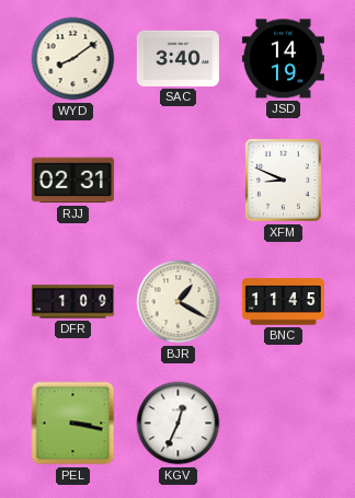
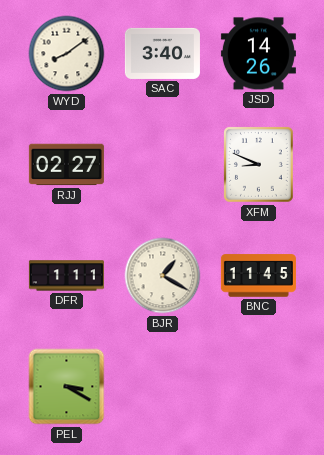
JSD: 14:19 -> 14:26 (258, 54)
RJJ: 02:31 -> 02:27 (66, 165)
DFR: 1:09 -> 1:11 (66, 276)
PEL: 3:17 -> 3:20 (67, 387)
KGV: 12:34 -> none (179, 424)
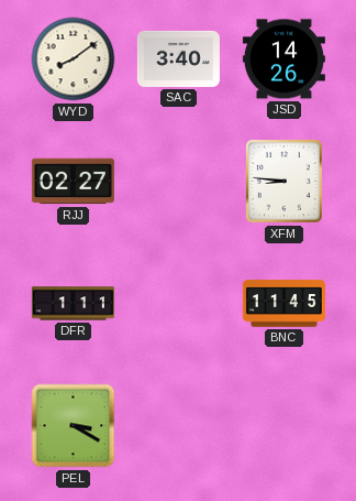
XFM: 8:49 -> 8:46 (285, 182)
BJR: 1:20 -> none (163, 276)
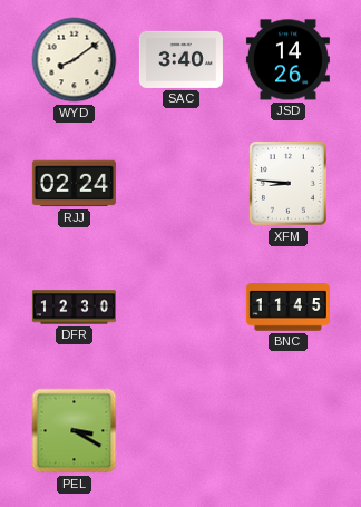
RJJ: 02:27 -> 02:24 (74, 184)
DFR: 1:11 -> 12:30 (74, 308)
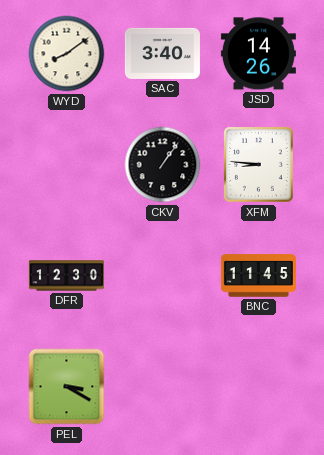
RJJ: 02:24 -> none (74, 184)
CKV: none -> 1:06 (163, 165)
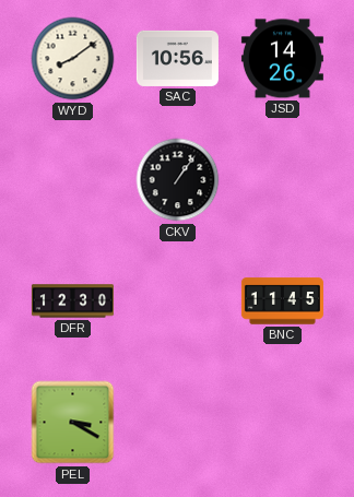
SAC: 3:40 -> 10:56 (177, 58)
XFM: 8:46 -> none (259, 165)
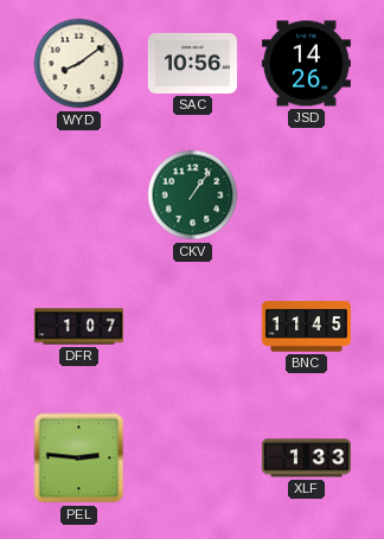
CKV dial: black -> green (193, 195)
DFR: 12:30 -> 1:07 (78, 327)
PEL: 3:20 -> 2:46 (79, 458)
XLF: none -> 1:33 (306, 458)
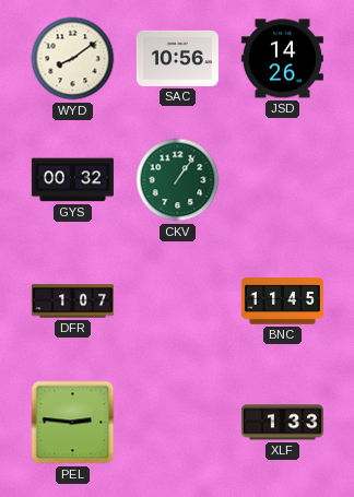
GYS: none -> 00:32 (72, 180)
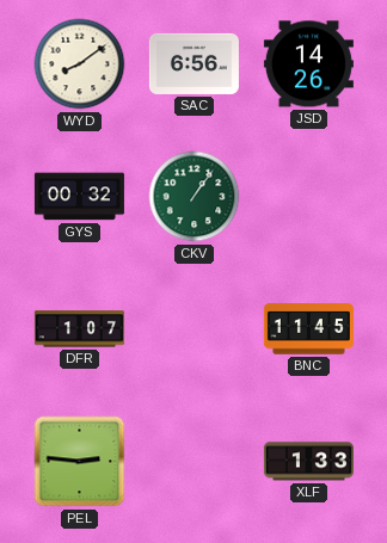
SAC: 10:56 -> 6:56 (193, 63)
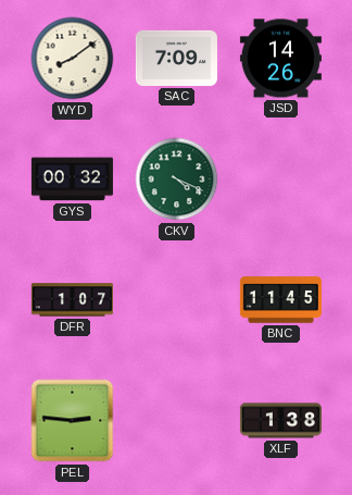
SAC: 6:56 -> 7:09 (176, 58)
CKV: 1:06 -> 4:19 (177, 180)
XLF: 1:33 -> 1:38 (280, 421)
